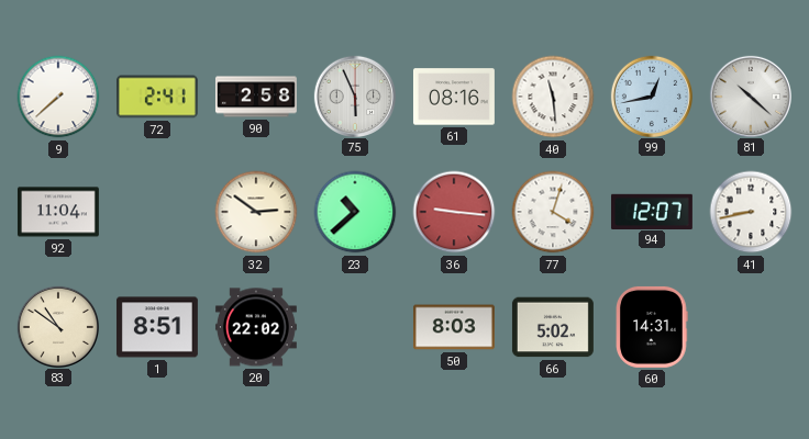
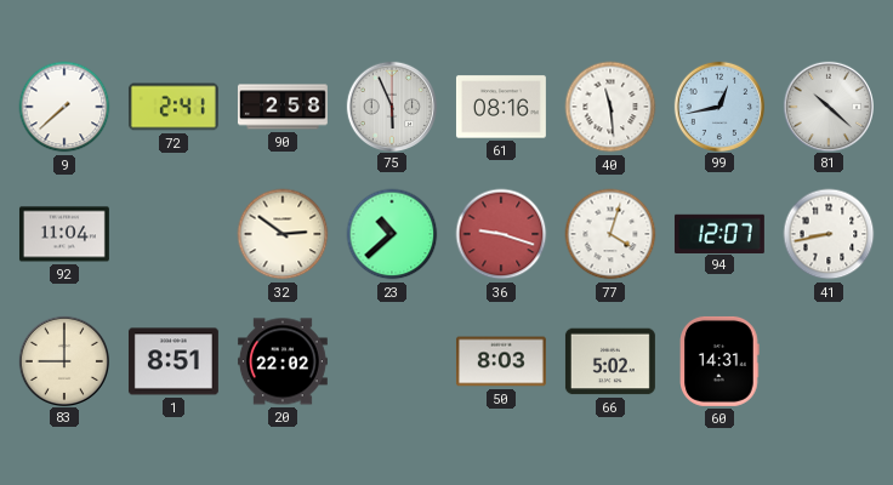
36: 9:16 -> 9:18 (501, 234)
83: 10:51 -> 9:00 (63, 360)
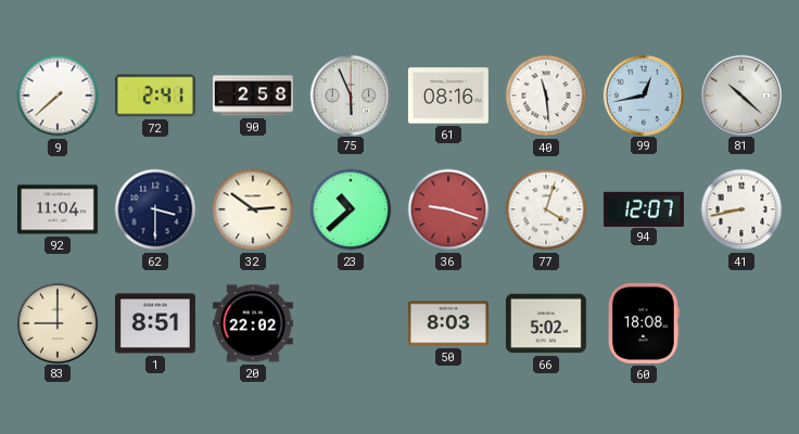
62: none -> 3:30 (155, 209)
60: 14:31 -> 18:08 (644, 323)
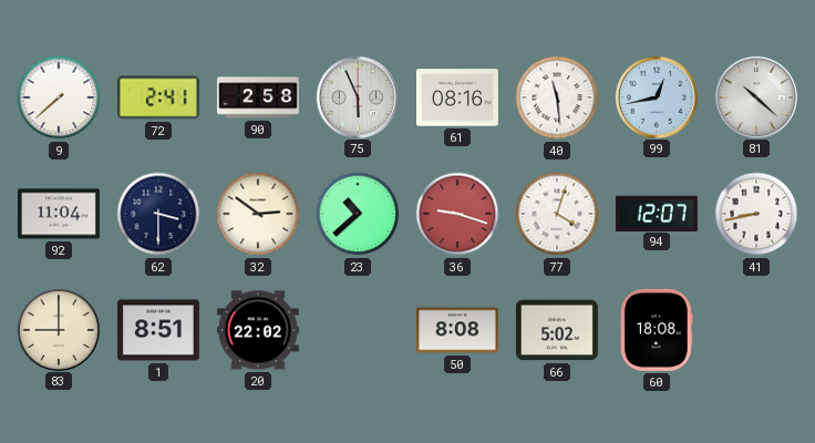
50: 8:03 -> 8:08 (457, 330)
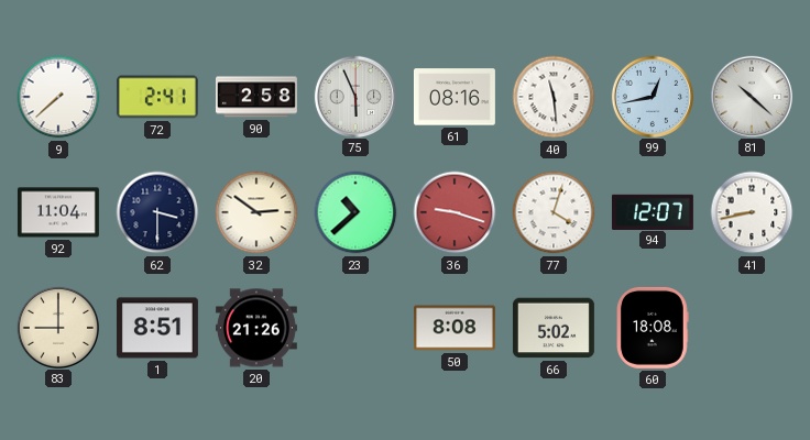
20: 22:02 -> 21:26 (256, 328)
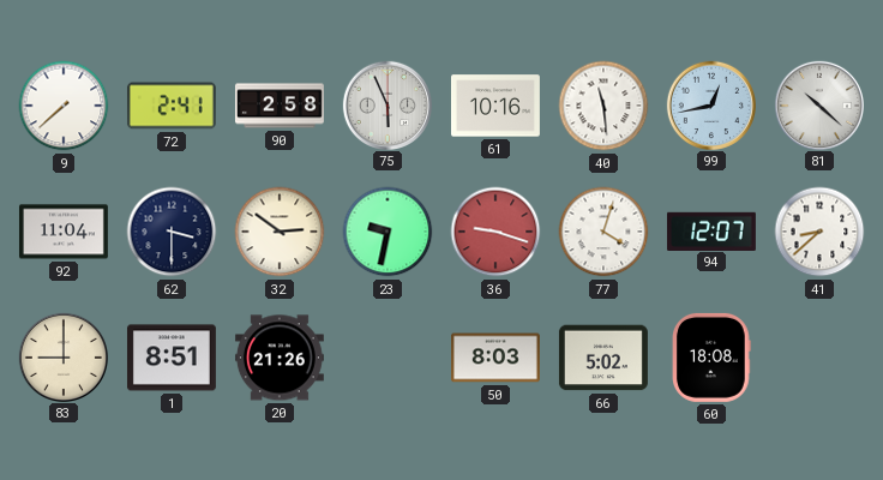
61: 08:16 -> 10:16 (495, 106)
23: 10:38 -> 9:32 (388, 232)
41: 8:43 -> 8:38 (819, 232)
50: 8:08 -> 8:03 (495, 358)
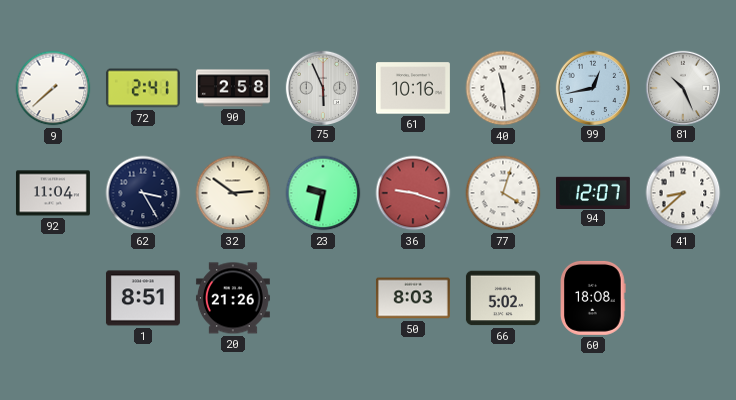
81: 10:22 -> 10:26 (682, 87)
62: 3:30 -> 3:25 (143, 193)
83: 9:00 -> none (62, 356)
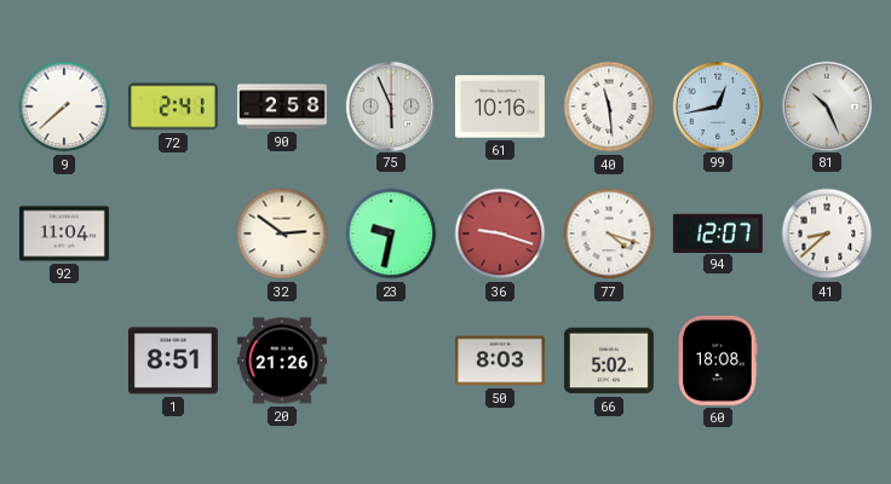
62: 3:25 -> none (143, 193)
77: 4:03 -> 4:18 (609, 234)
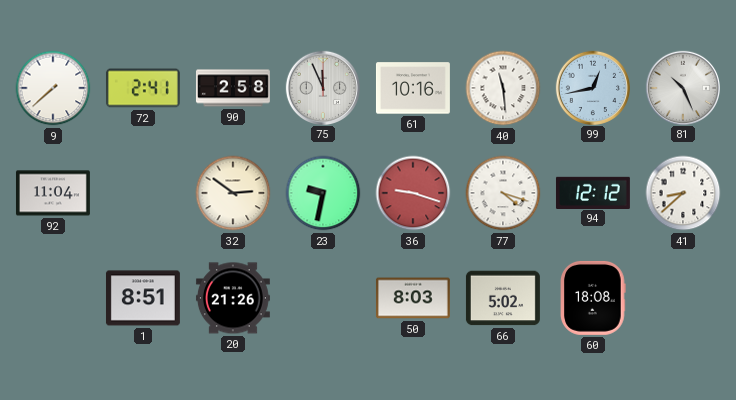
75: 5:56 -> 11:56 (322, 87)
94: 12:07 -> 12:12 (593, 192)
